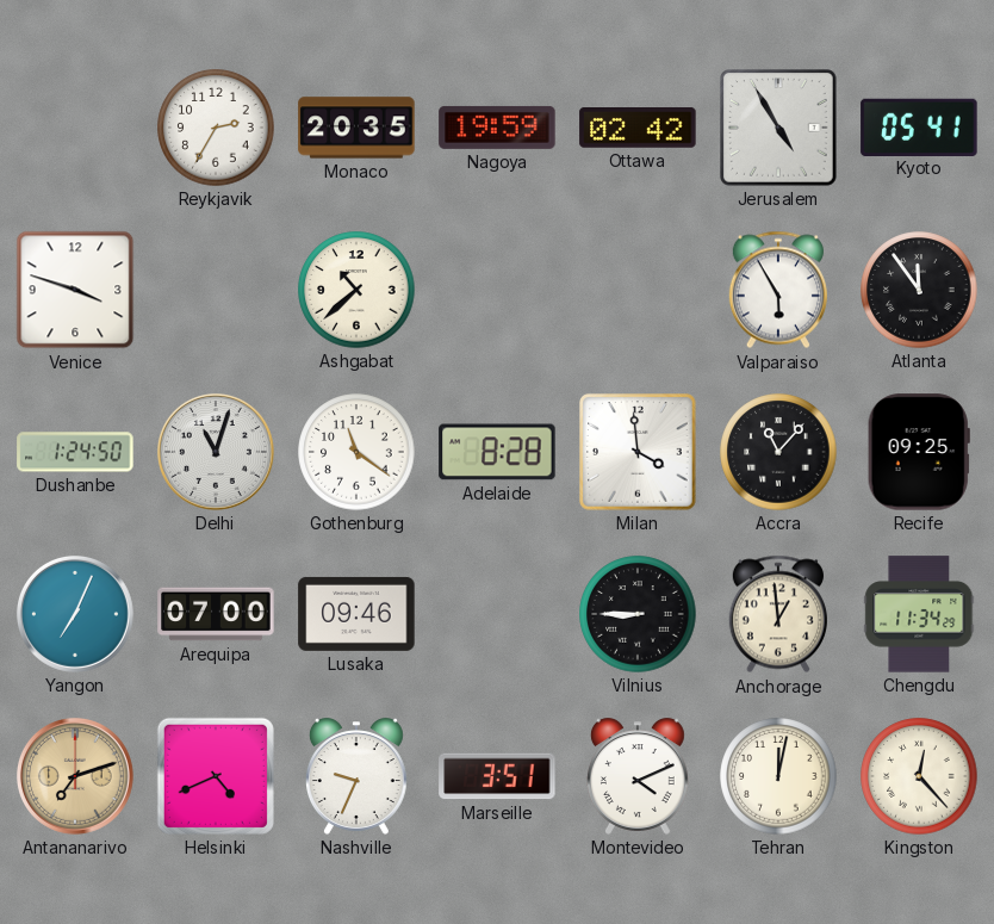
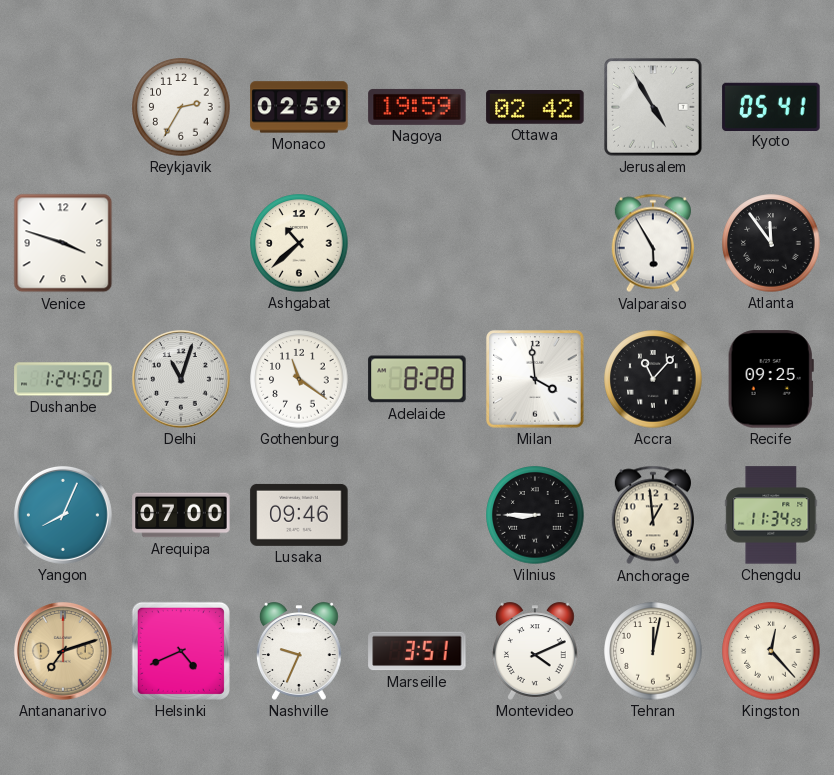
Monaco: 20:35 -> 02:59 (299, 107)
Yangon: 7:04 -> 8:04 (63, 515)
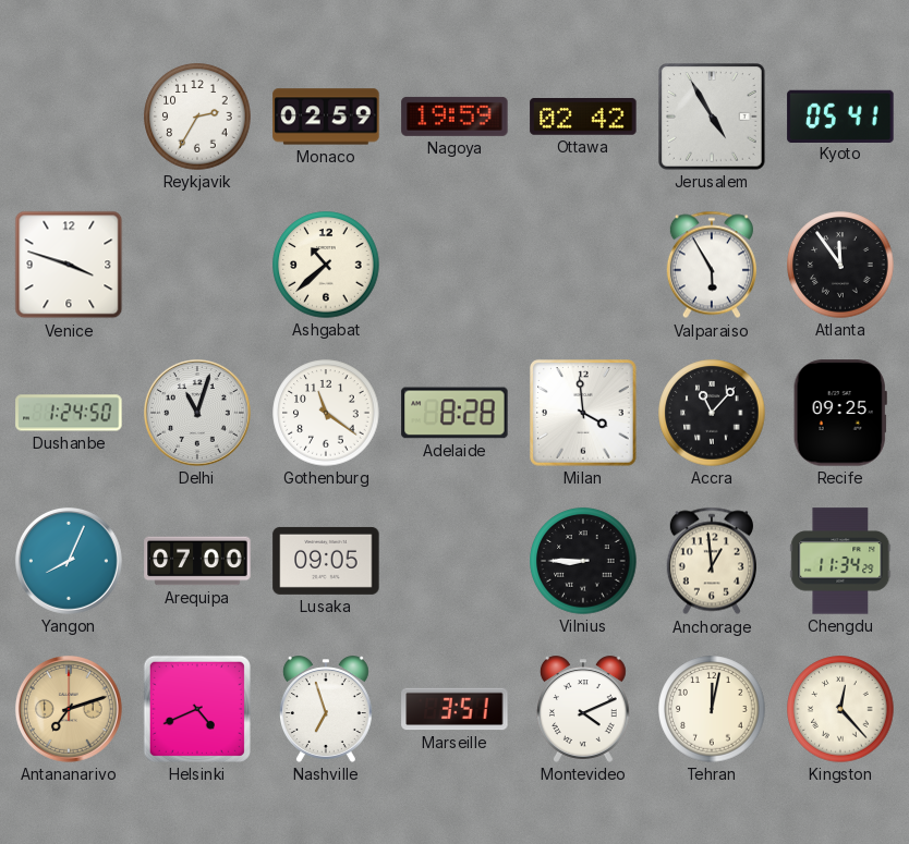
Lusaka: 09:46 -> 09:05 (326, 561)
Nashville: 9:34 -> 6:57 (326, 709)
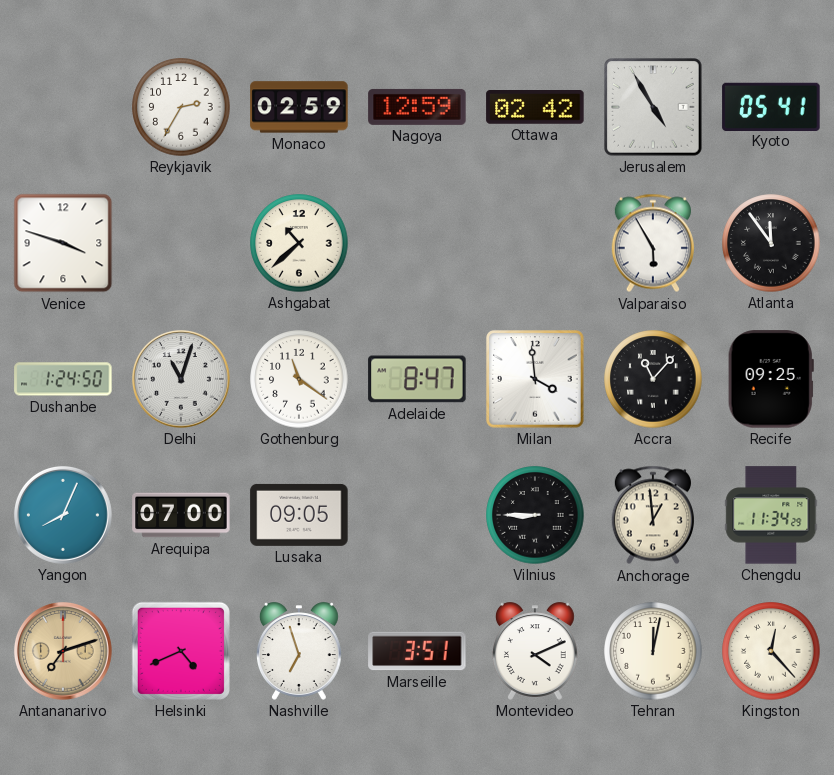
Nagoya: 19:59 -> 12:59 (417, 107)
Adelaide: 8:28 -> 8:47 (417, 379)
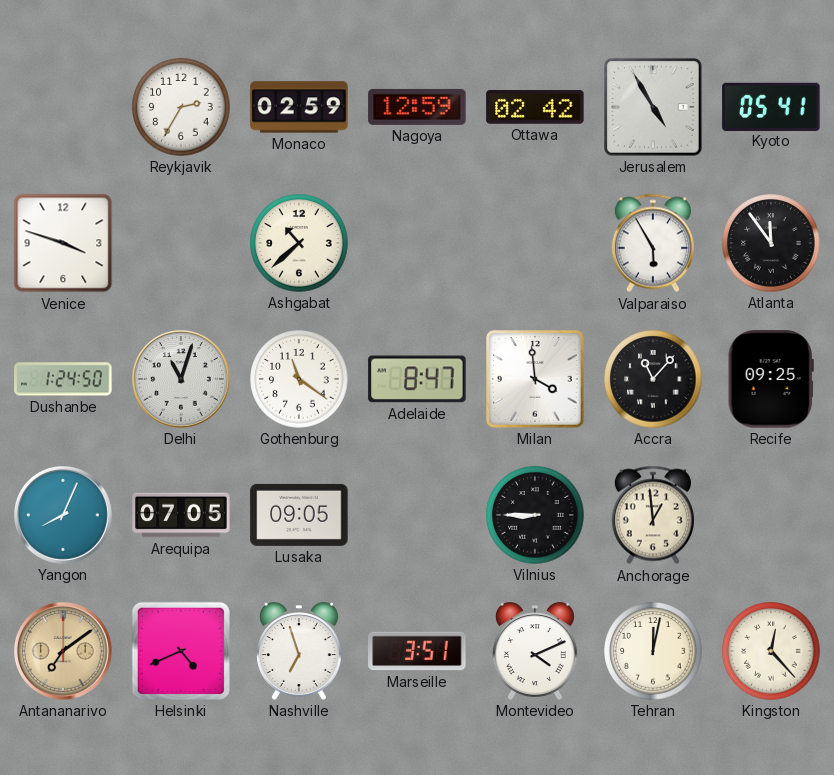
Arequipa: 07:00 -> 07:05 (181, 515)
Chengdu: 11:34 -> none (771, 515)
Antananarivo: 7:12 -> 7:09 (63, 651)
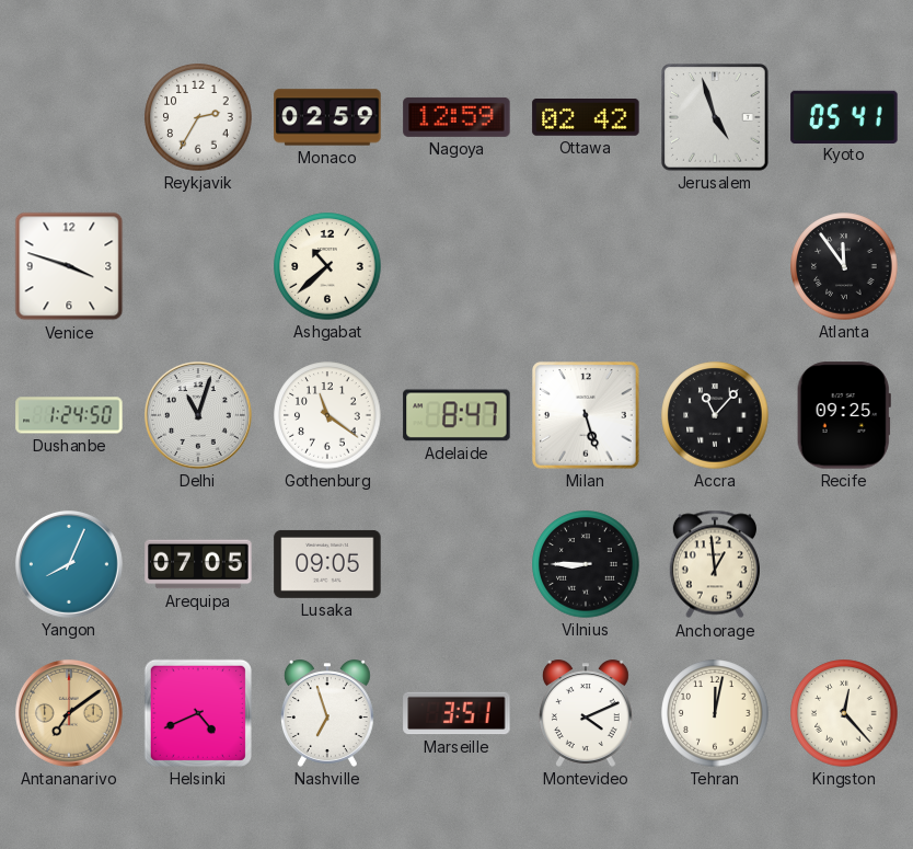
Jerusalem: 4:55 -> 4:57 (715, 117)
Valparaiso: 5:55 -> none (653, 243)
Milan: 3:59 -> 5:27 (586, 415)
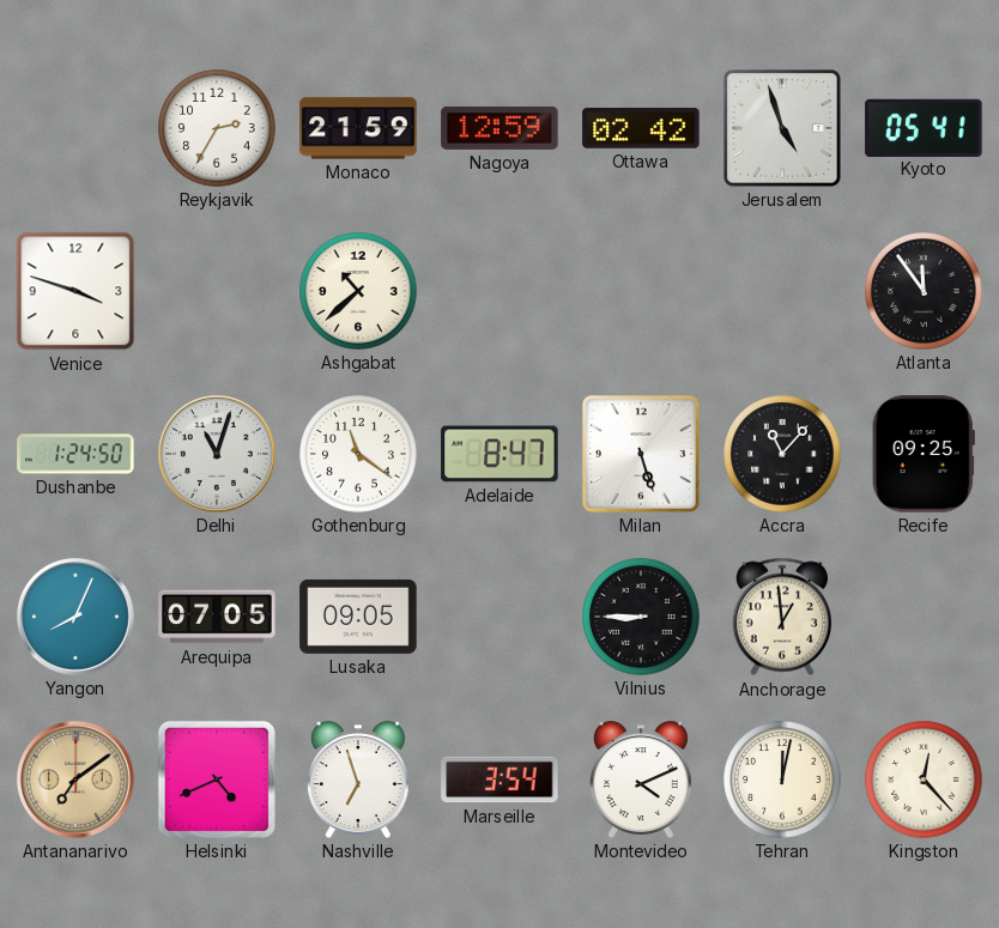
Monaco: 02:59 -> 21:59 (358, 128)
Marseille: 3:51 -> 3:54 (500, 780)
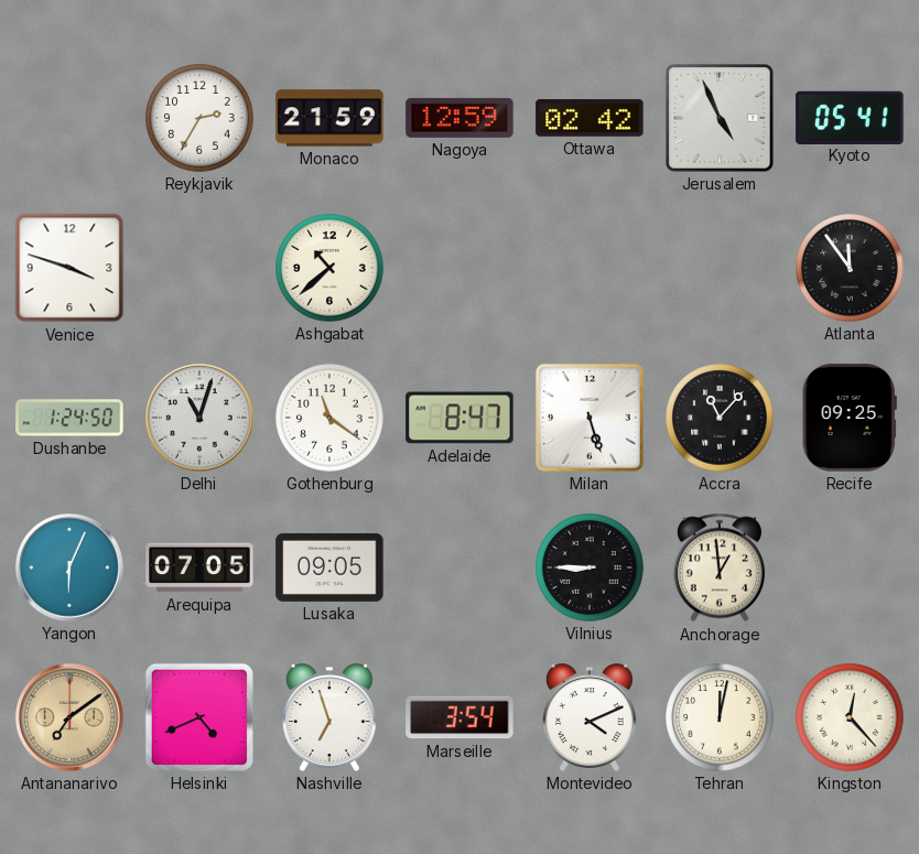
Jerusalem: 4:57 -> 4:56 (720, 118)
Yangon: 8:04 -> 6:04 (69, 567)
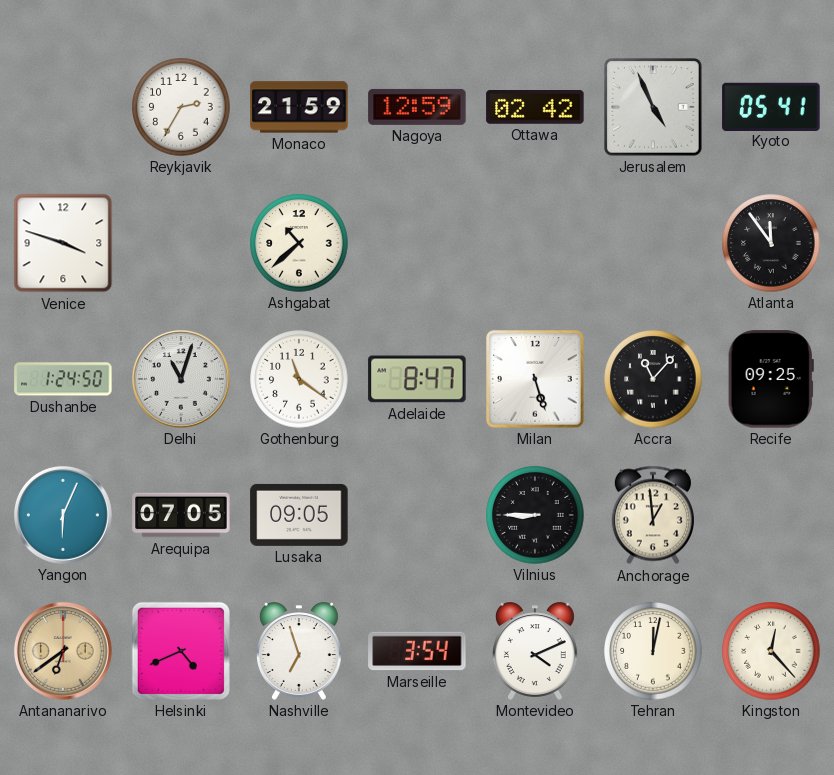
Antananarivo: 7:09 -> 6:39 (63, 651)
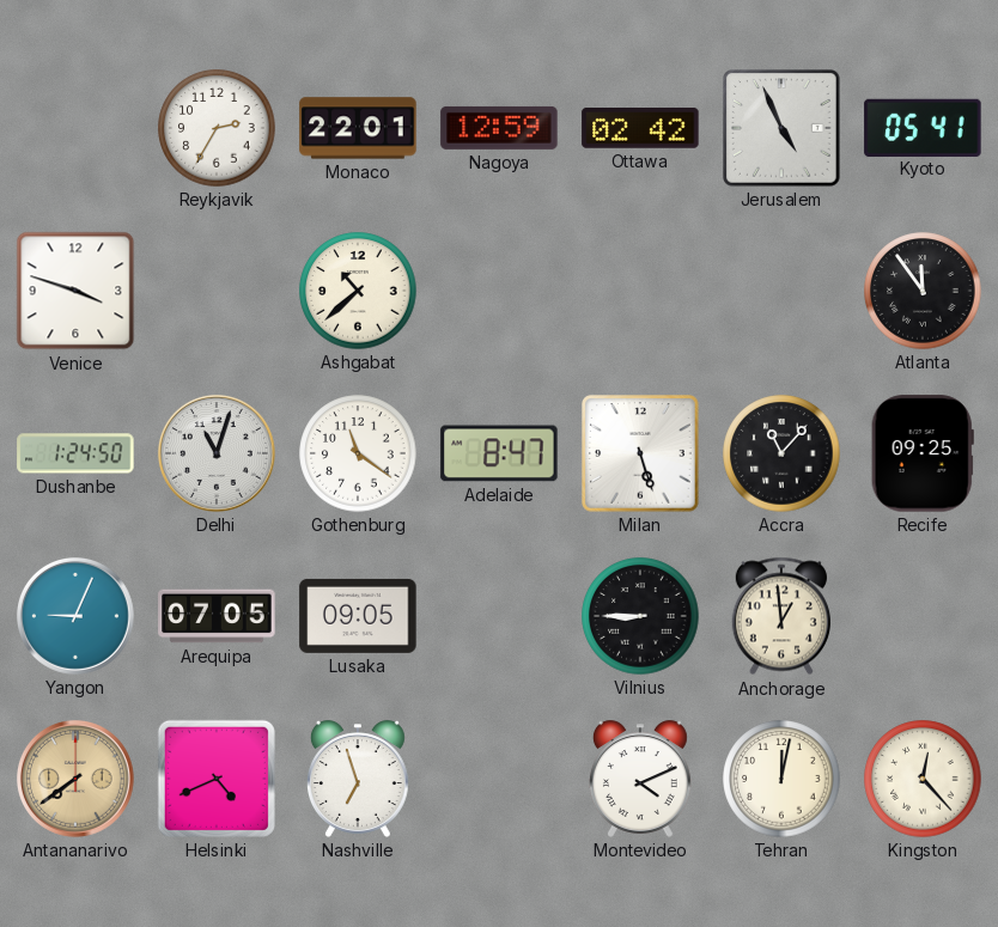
Monaco: 21:59 -> 22:01 (358, 128)
Yangon: 6:04 -> 9:04 (75, 616)
Antananarivo: 6:39 -> 7:39 (75, 779)
Marseille: 3:54 -> none (417, 651)
